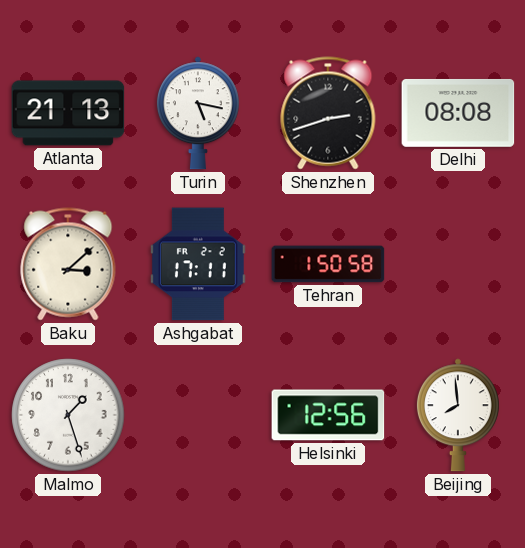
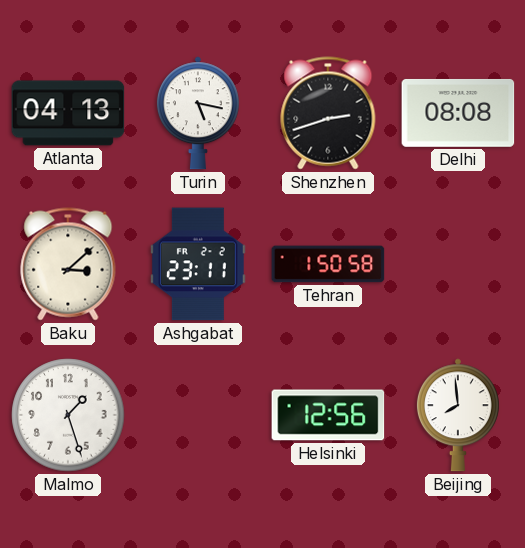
Atlanta: 21:13 -> 04:13 (68, 113)
Ashgabat: 17:11 -> 23:11 (198, 264)
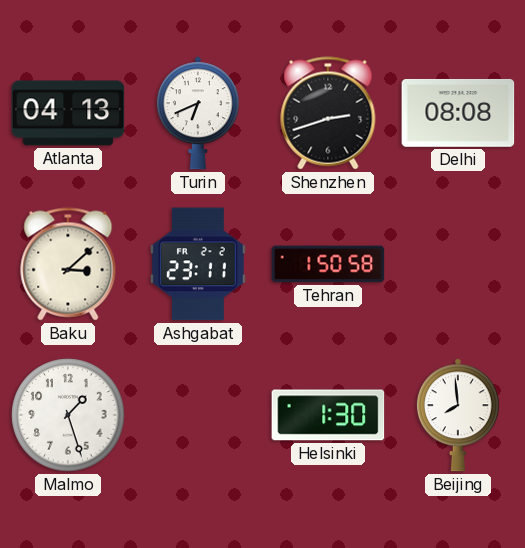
Turin: 5:17 -> 6:41 (198, 113)
Helsinki: 12:56 -> 1:30 (328, 415)
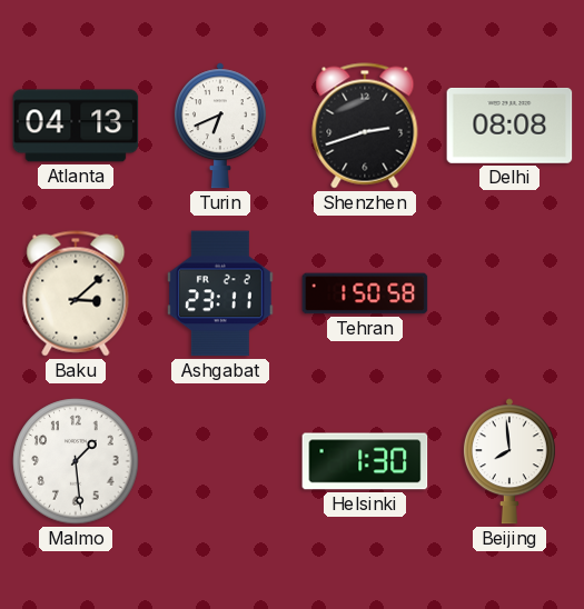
Malmo: 1:27 -> 1:29 (76, 461)
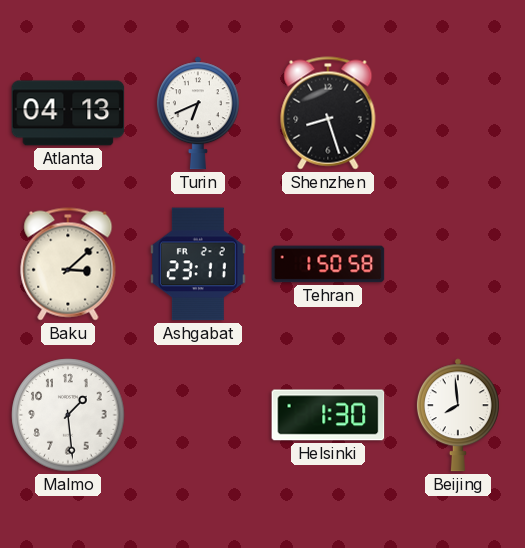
Shenzhen: 2:42 -> 8:27 (328, 113)
Delhi: 08:08 -> none (509, 126)
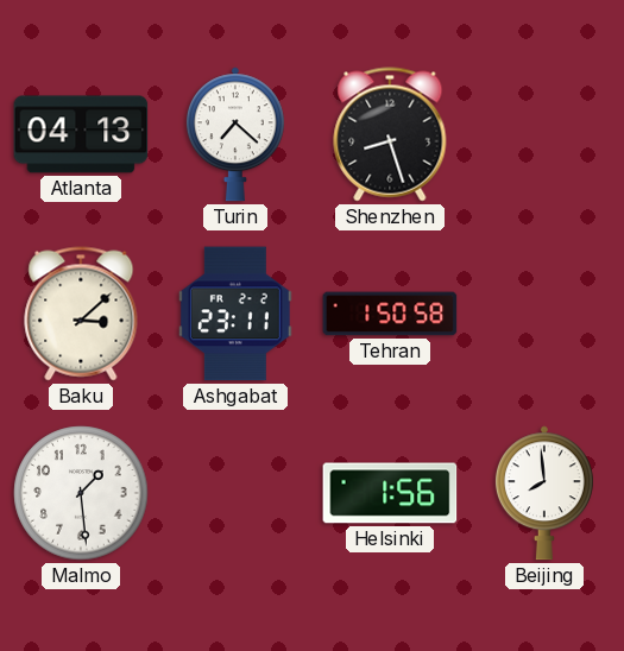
Turin: 6:41 -> 7:22 (235, 134)
Helsinki: 1:30 -> 1:56 (390, 493)
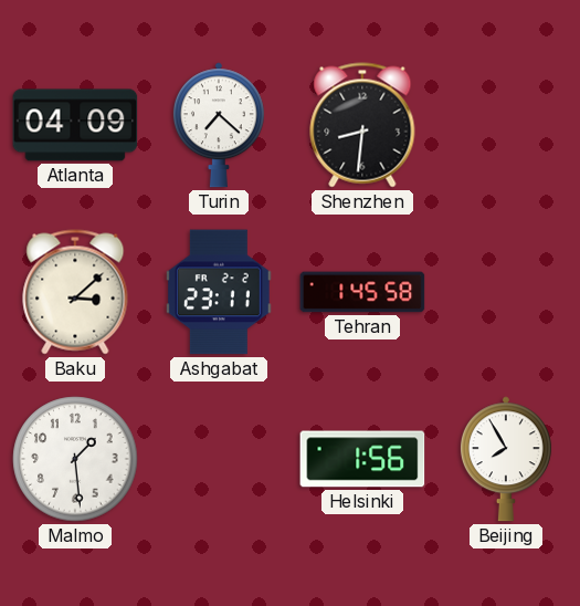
Atlanta: 04:13 -> 04:09 (75, 125)
Shenzhen: 8:27 -> 8:31 (362, 125)
Tehran: 1:50 -> 1:45 (362, 292)
Beijing: 7:59 -> 7:55 (506, 459)
